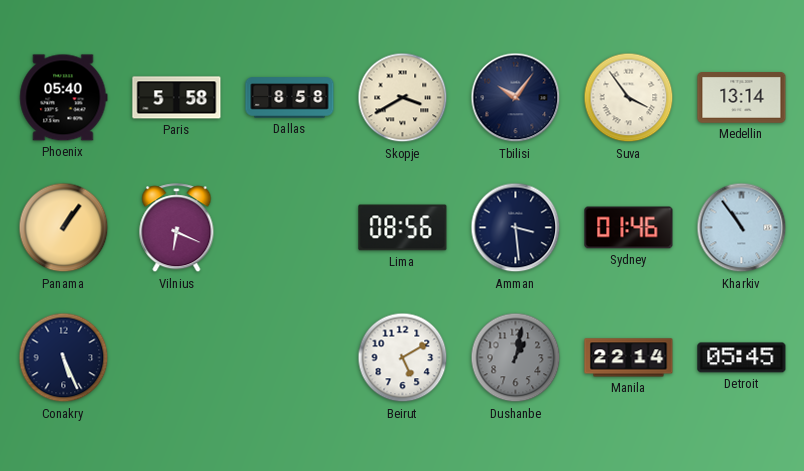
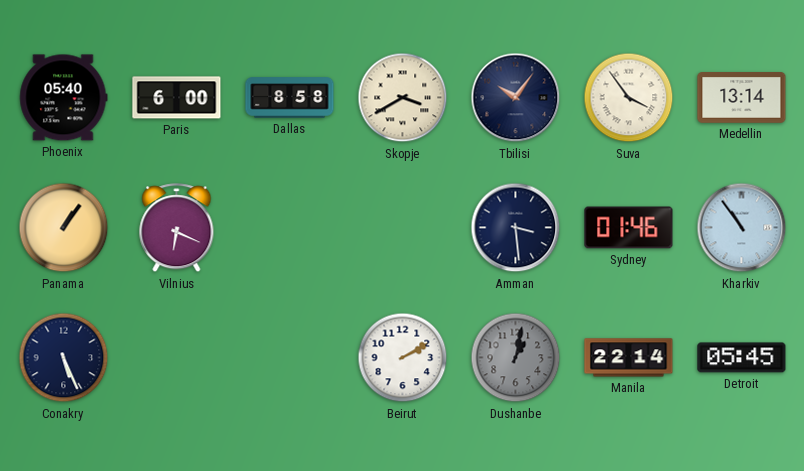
Paris: 5:58 -> 6:00 (177, 98)
Lima: 08:56 -> none (403, 228)
Beirut: 5:10 -> 2:10 (403, 358)
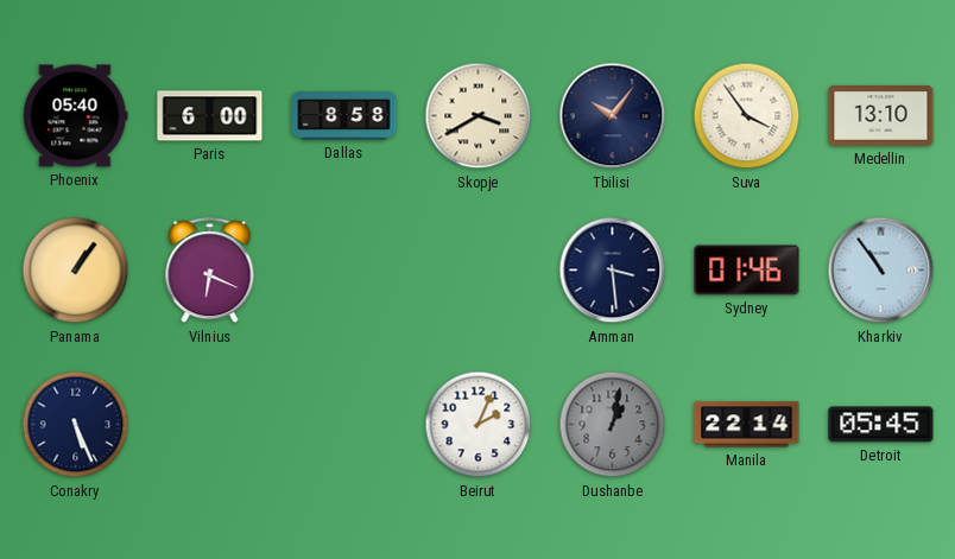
Medellin: 13:14 -> 13:10 (881, 116)
Beirut: 2:10 -> 2:04 (479, 425)
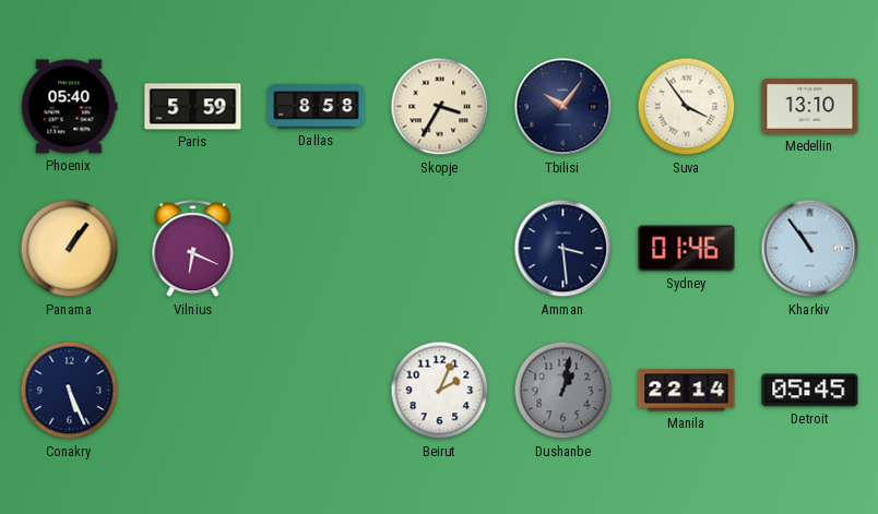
Paris: 6:00 -> 5:59 (193, 107)
Skopje: 3:40 -> 3:35 (440, 107)
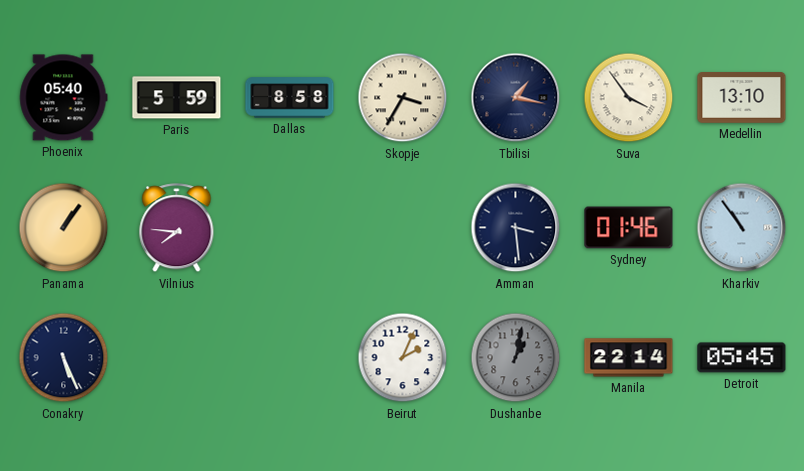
Tbilisi: 10:06 -> 1:17 (516, 98)
Vilnius: 6:19 -> 7:46 (177, 228)
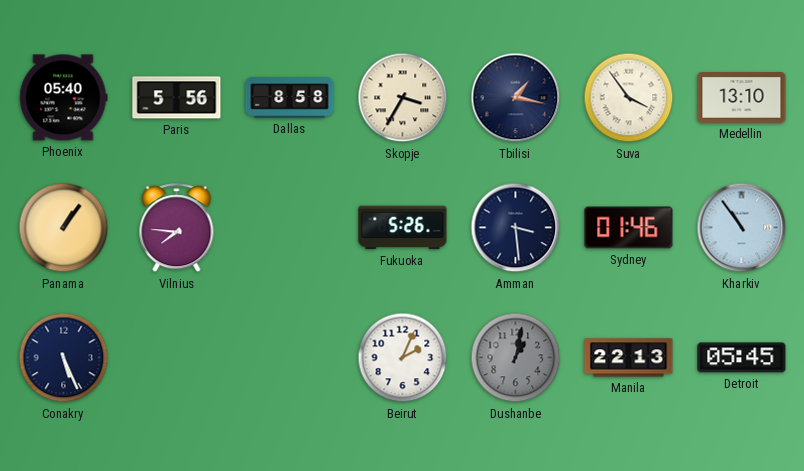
Paris: 5:59 -> 5:56 (177, 98)
Fukuoka: none -> 5:26 (403, 228)
Manila: 22:14 -> 22:13 (629, 358)
